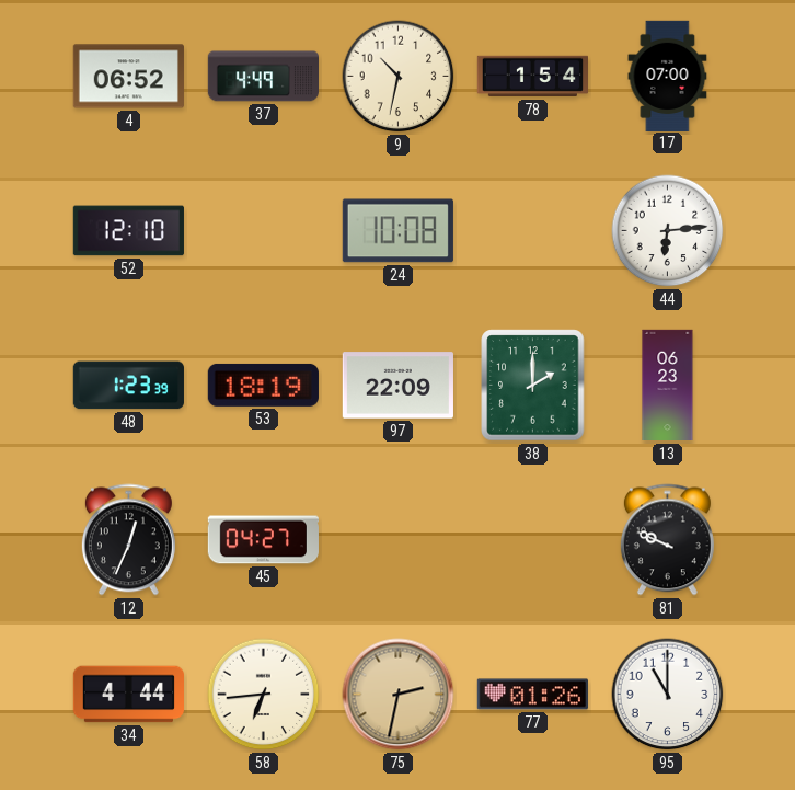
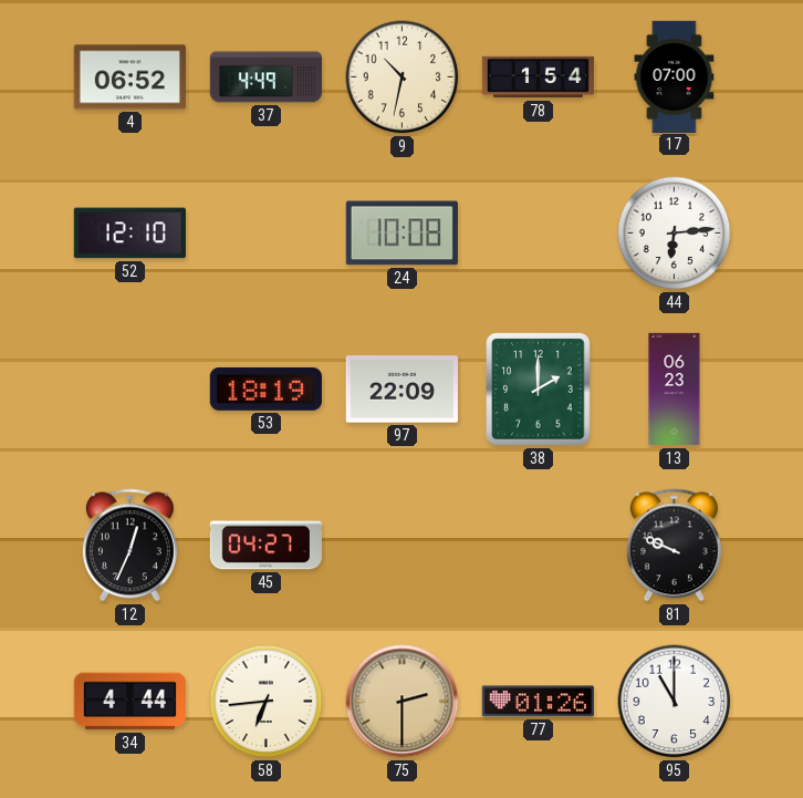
48: 1:23 -> none (128, 386)
75: 2:32 -> 2:30 (403, 702)
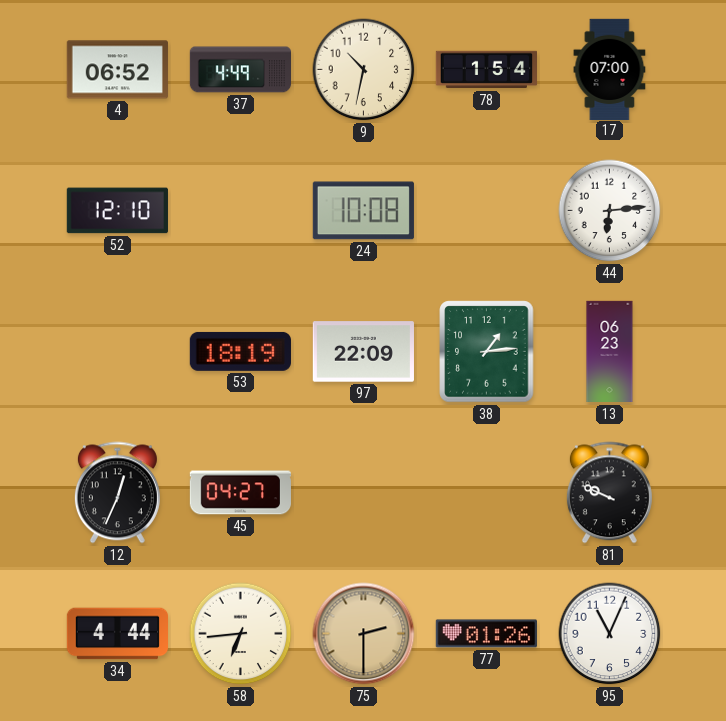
38: 2:00 -> 1:14 (487, 352)
95: 11:00 -> 11:04 (610, 634)
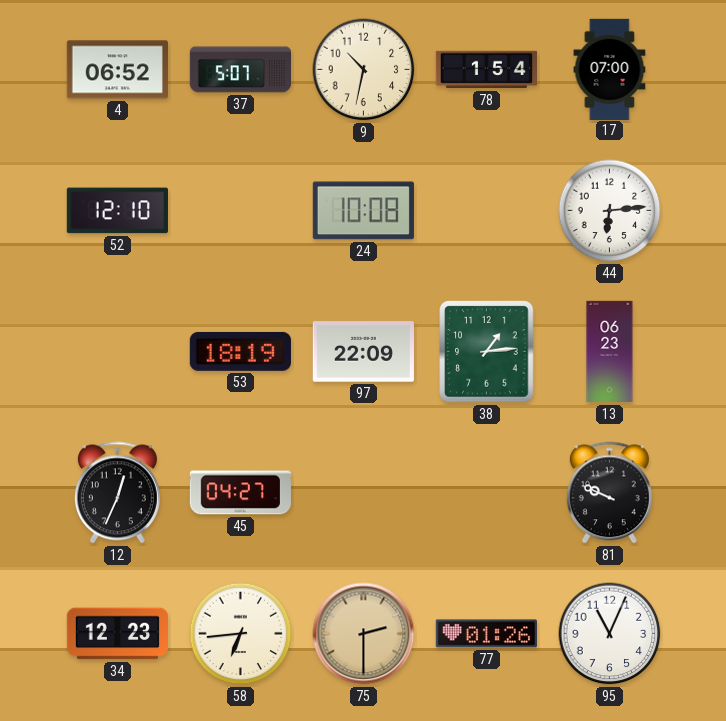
37: 4:49 -> 5:07 (240, 70)
34: 4:44 -> 12:23 (117, 634)
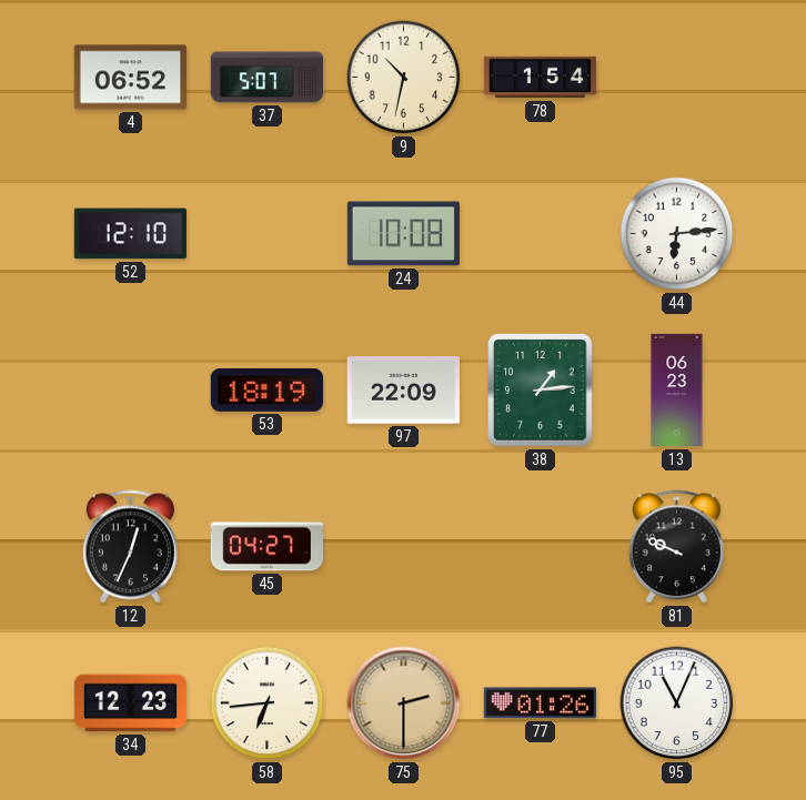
17: 07:00 -> none (610, 69)
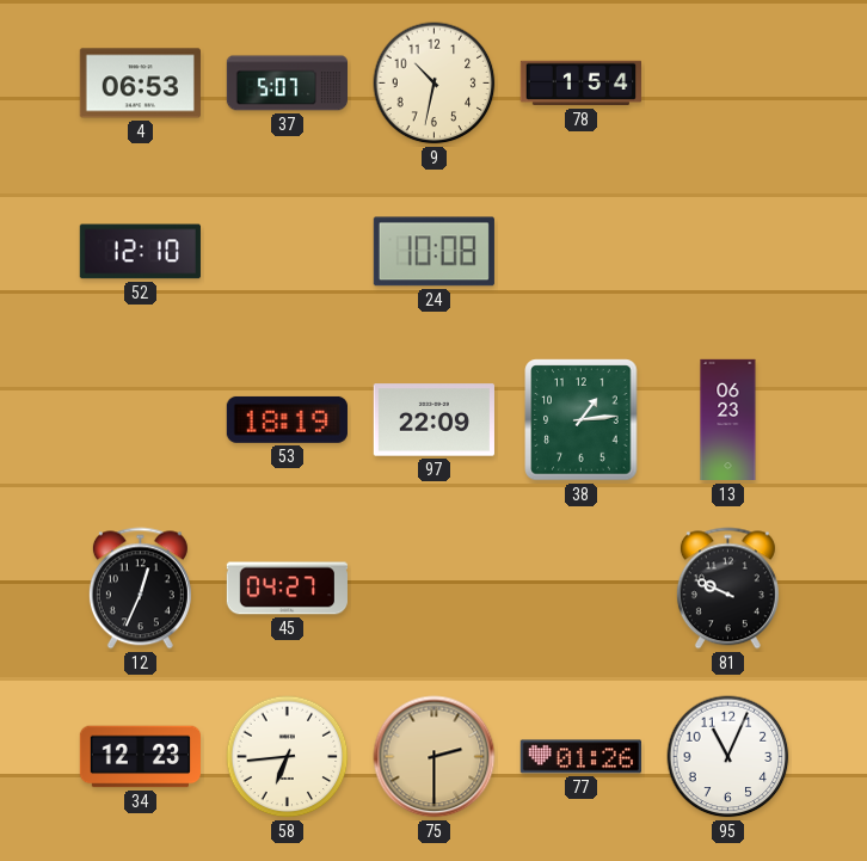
4: 06:52 -> 06:53 (140, 84)
44: 6:14 -> none (677, 234)
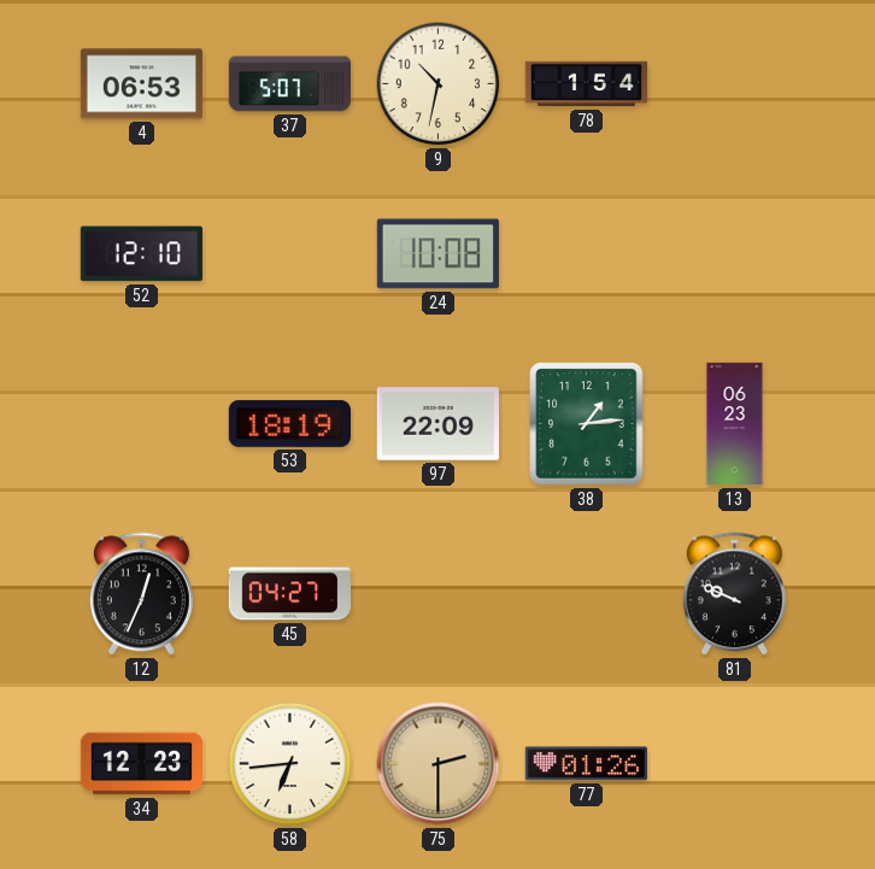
95: 11:04 -> none (728, 757)
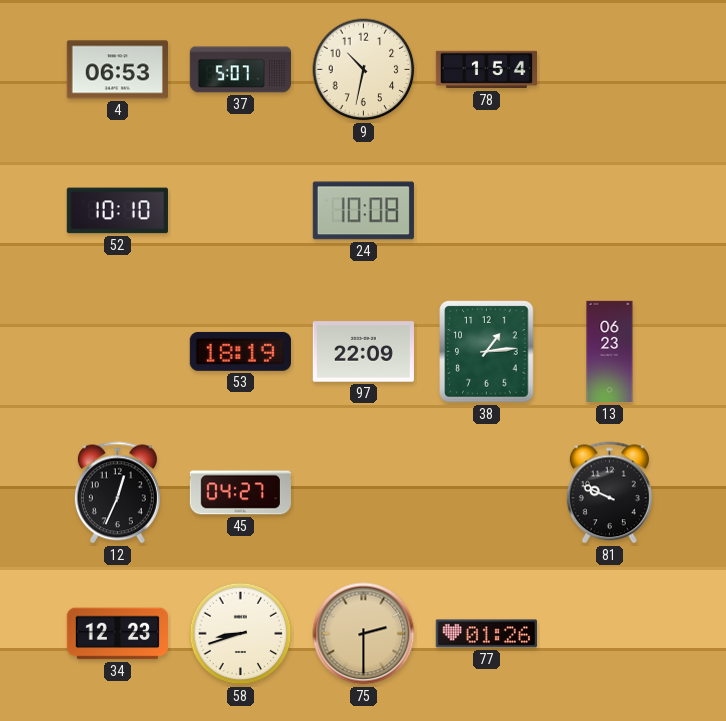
52: 12:10 -> 10:10 (117, 211)
58: 6:44 -> 8:42 (241, 634)
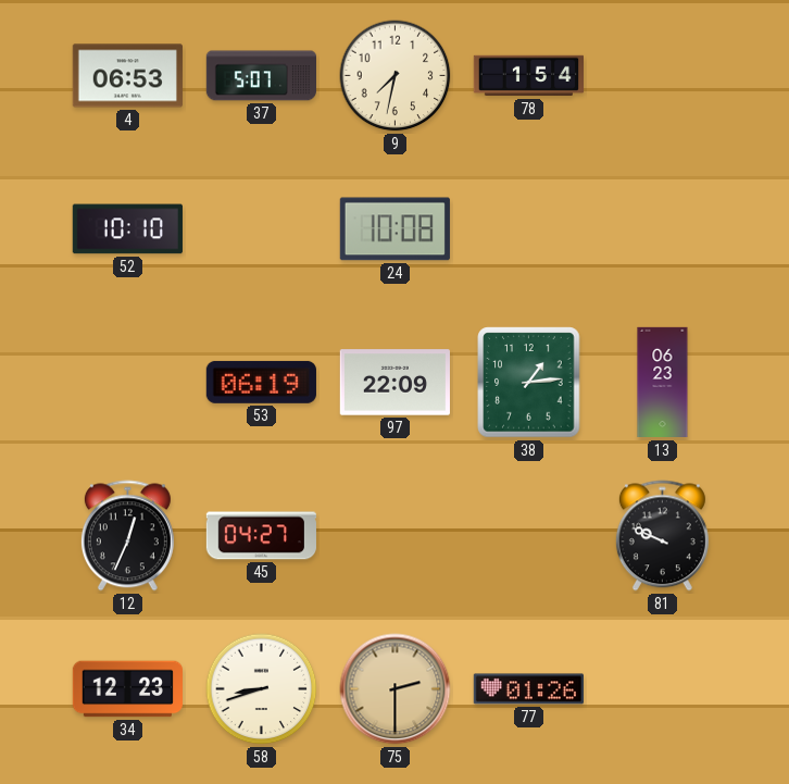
9: 10:32 -> 7:32 (396, 76)
53: 18:19 -> 06:19 (261, 382)
